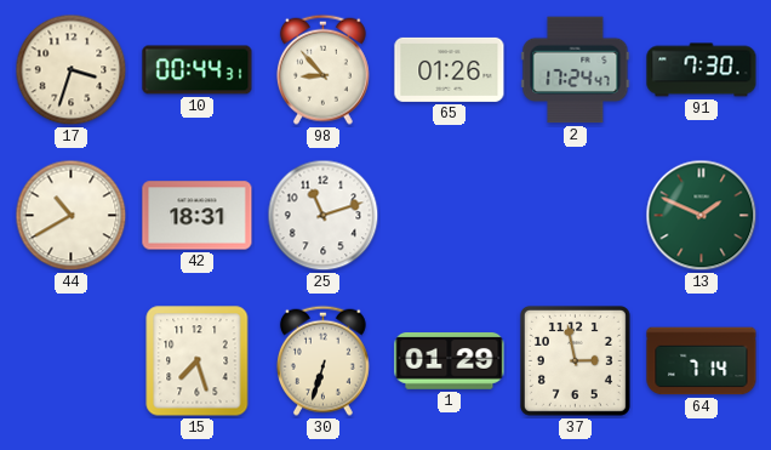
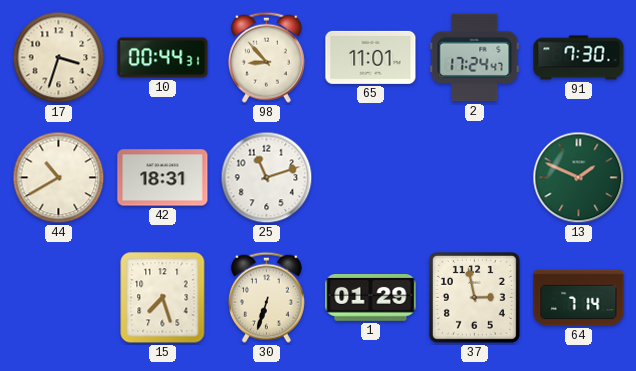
65: 01:26 -> 11:01 (371, 57)
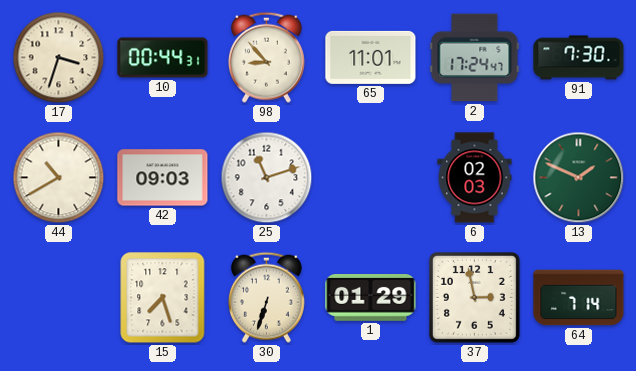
42: 18:31 -> 09:03 (163, 178)
6: none -> 02:03 (475, 178)
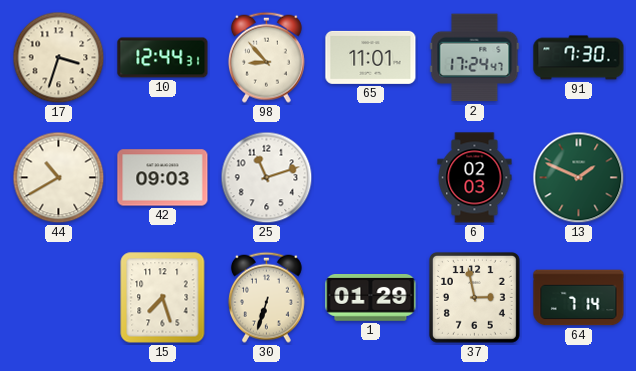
10: 00:44 -> 12:44 (163, 58)
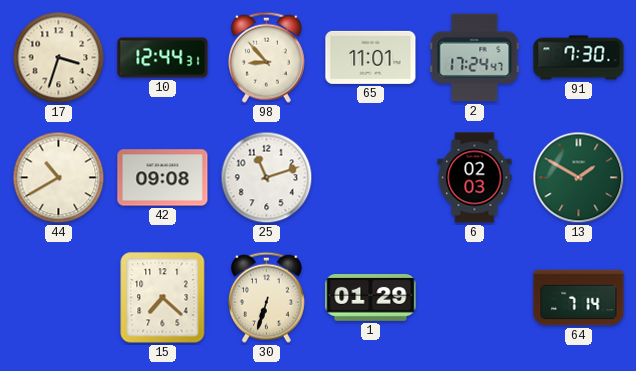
42: 09:03 -> 09:08 (163, 178)
13: 1:49 -> 1:50 (579, 178)
15: 7:27 -> 7:22 (163, 298)
37: 2:58 -> none (474, 297)
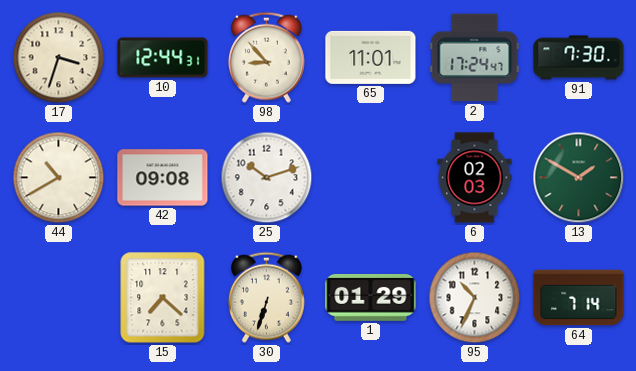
25: 11:12 -> 10:12 (267, 178)
95: none -> 10:34 (475, 298)
